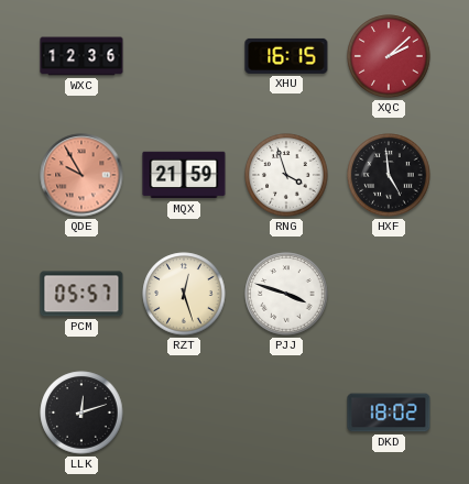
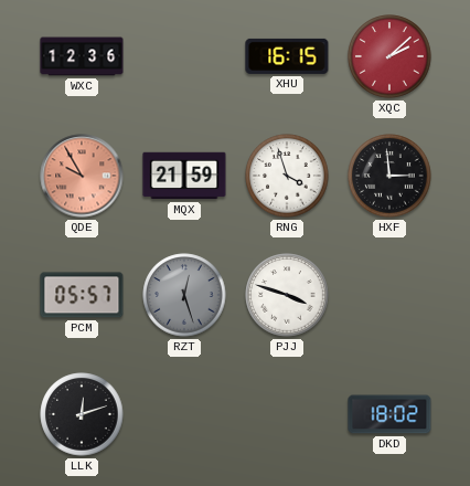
HXF: 4:59 -> 2:59 (389, 176)
RZT dial: cream -> grey (184, 295)
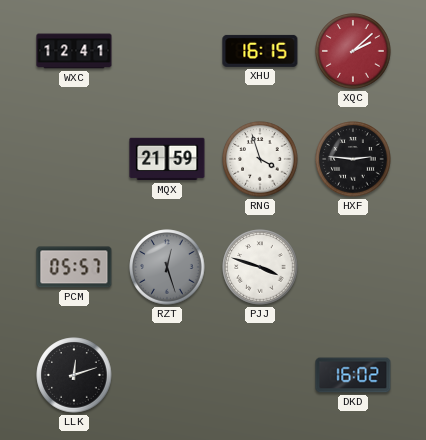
WXC: 12:36 -> 12:41 (74, 51)
QDE: 9:55 -> none (82, 176)
HXF: 2:59 -> 2:46 (353, 159)
DKD: 18:02 -> 16:02 (353, 375)
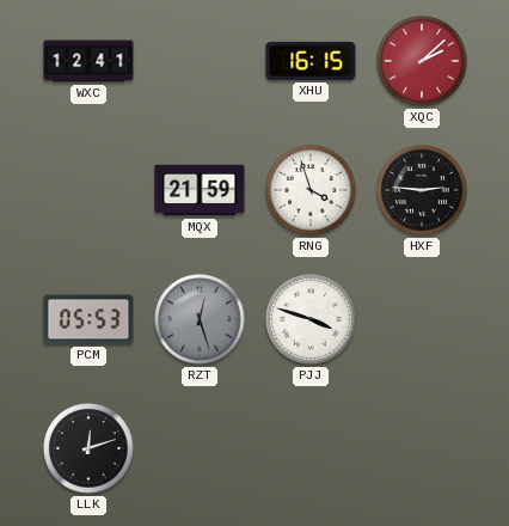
PCM: 05:57 -> 05:53 (88, 319)
DKD: 16:02 -> none (353, 375)
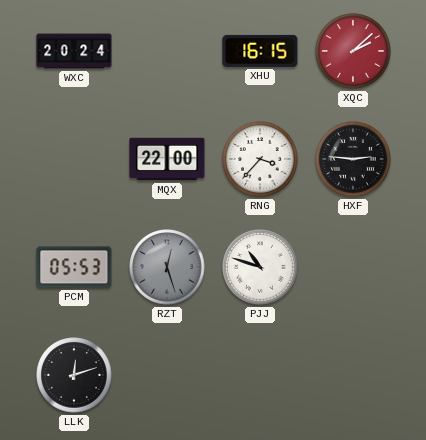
WXC: 12:41 -> 20:24 (74, 51)
MQX: 21:59 -> 22:00 (167, 159)
RNG: 3:57 -> 3:37 (260, 159)
PJJ: 3:48 -> 10:48 (260, 267)
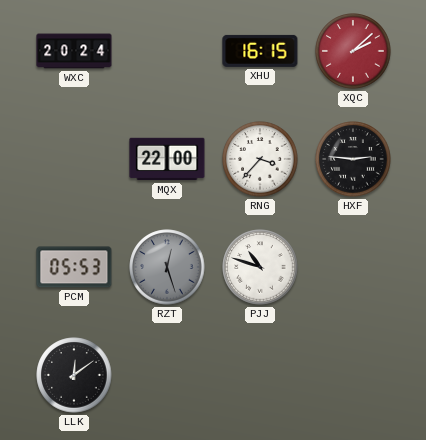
LLK: 12:12 -> 12:09 (74, 375)
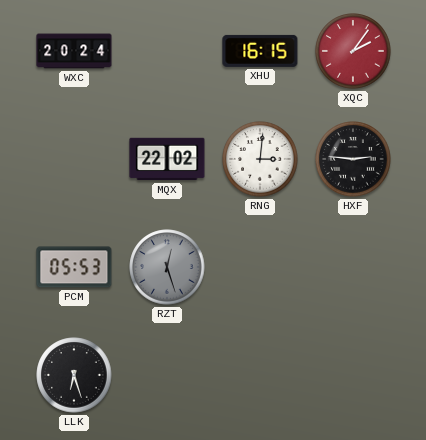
XQC: 2:08 -> 2:06 (353, 51)
MQX: 22:00 -> 22:02 (167, 159)
RNG: 3:37 -> 3:01 (260, 159)
PJJ: 10:48 -> none (260, 267)
LLK: 12:09 -> 6:27 (74, 375)
